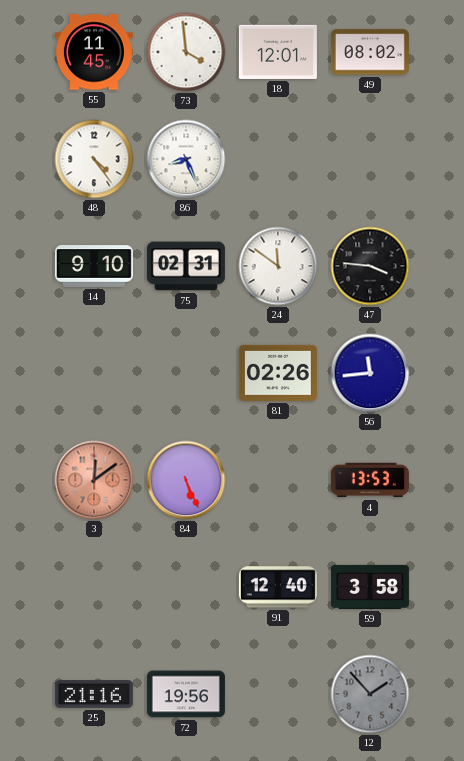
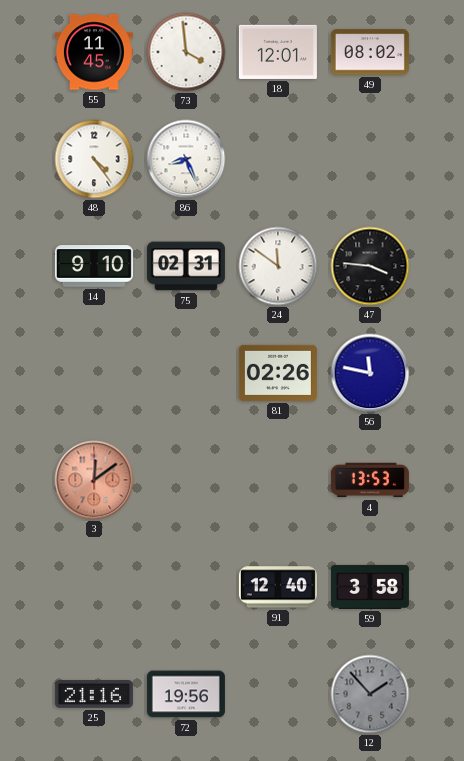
56: 11:44 -> 11:47 (370, 373)
84: 5:26 -> none (186, 480)
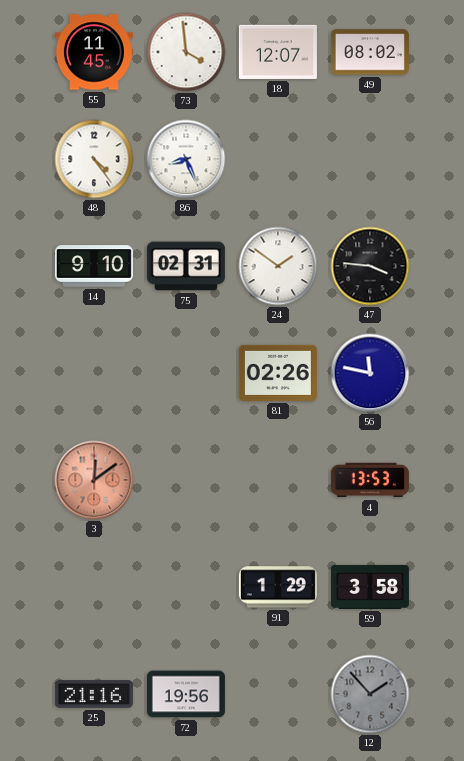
18: 12:01 -> 12:07 (278, 52)
24: 11:51 -> 1:51 (278, 266)
91: 12:40 -> 1:29 (278, 587)
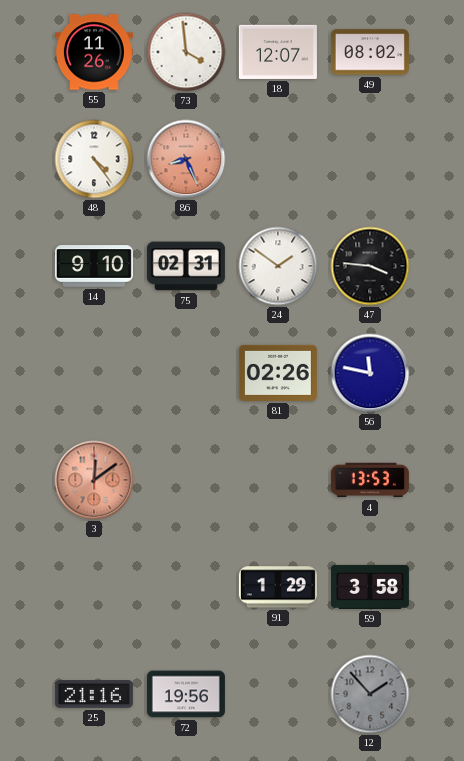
55: 11:45 -> 11:26 (94, 52)
86 dial: white -> salmon (186, 159)
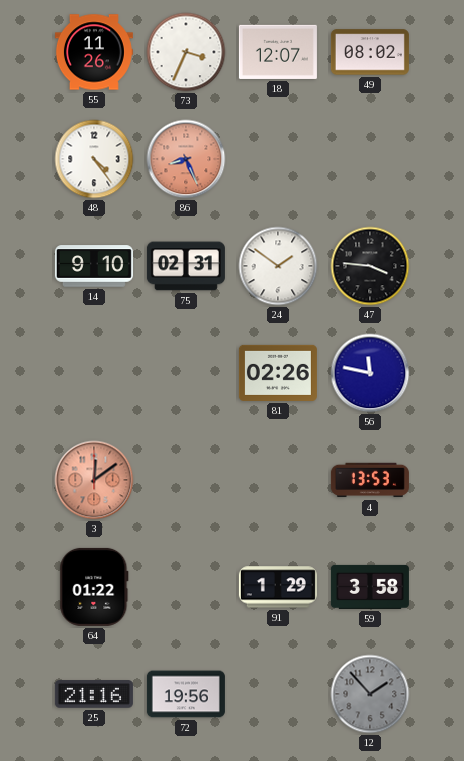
73: 3:59 -> 3:34 (186, 52)
64: none -> 01:22 (94, 587)
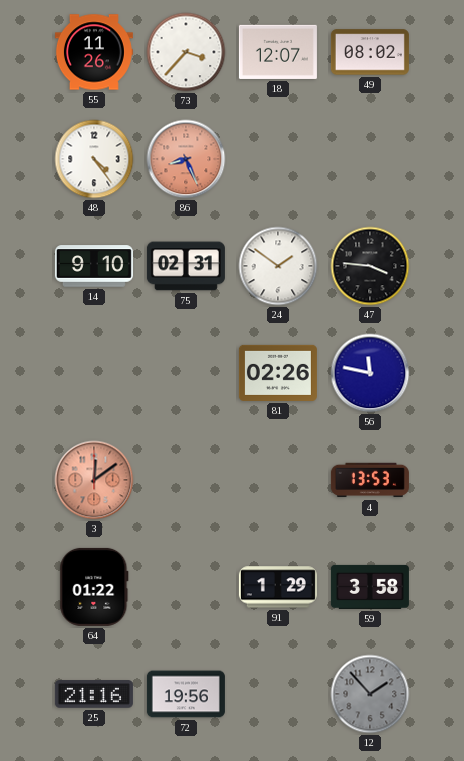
73: 3:34 -> 3:37 (186, 52)
